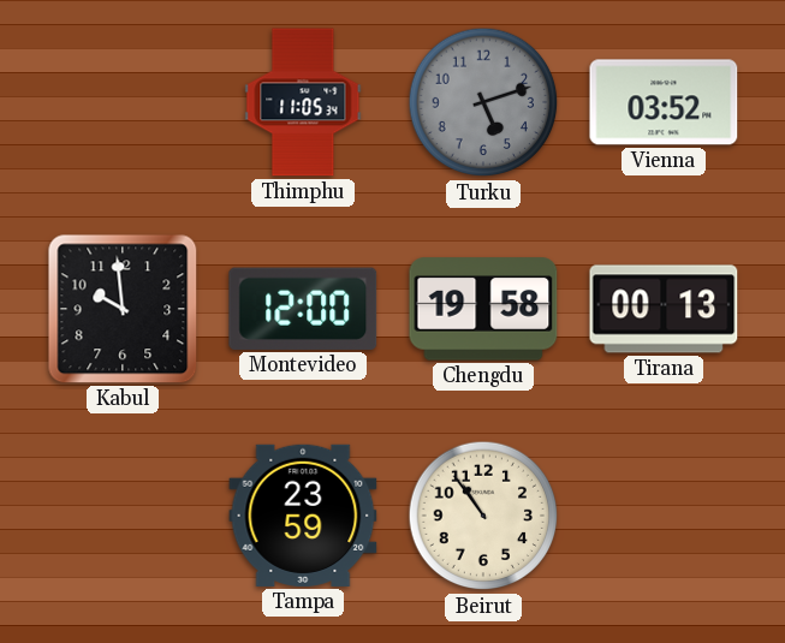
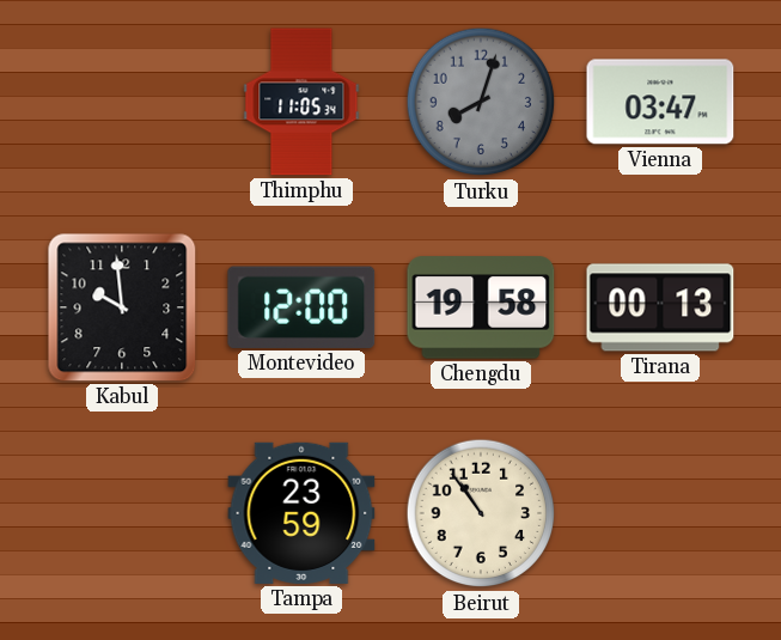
Turku: 5:12 -> 8:03 (481, 102)
Vienna: 03:52 -> 03:47 (660, 102)
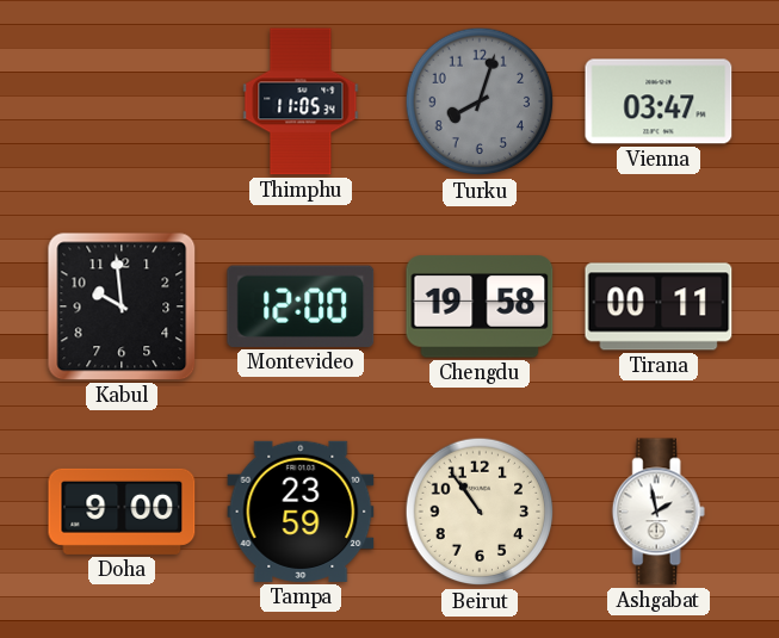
Tirana: 00:13 -> 00:11 (659, 306)
Doha: none -> 9:00 (122, 512)
Ashgabat: none -> 1:58 (659, 512)
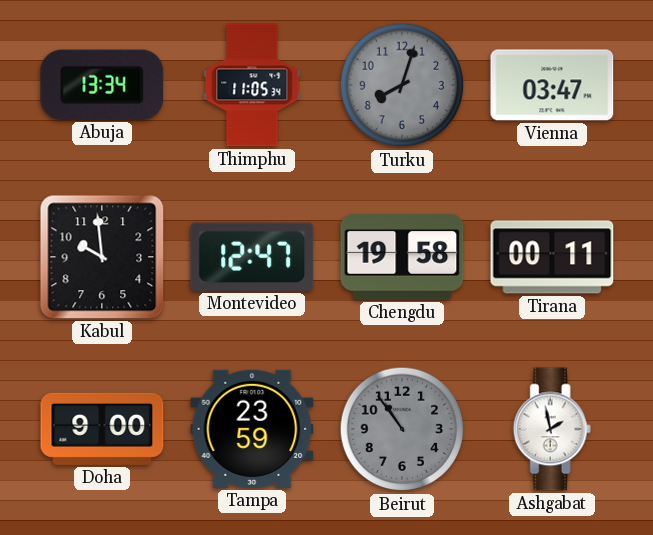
Abuja: none -> 13:34 (102, 85)
Montevideo: 12:00 -> 12:47 (252, 257)
Beirut dial: cream -> grey (402, 429)
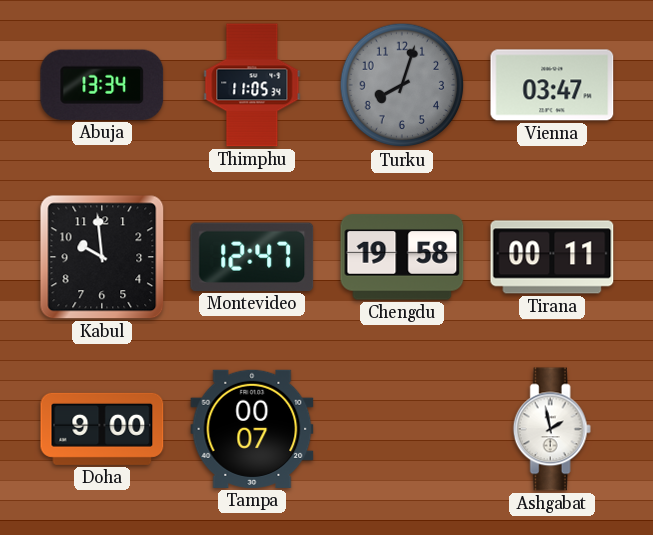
Tampa: 23:59 -> 00:07 (252, 429)
Beirut: 10:54 -> none (402, 429)
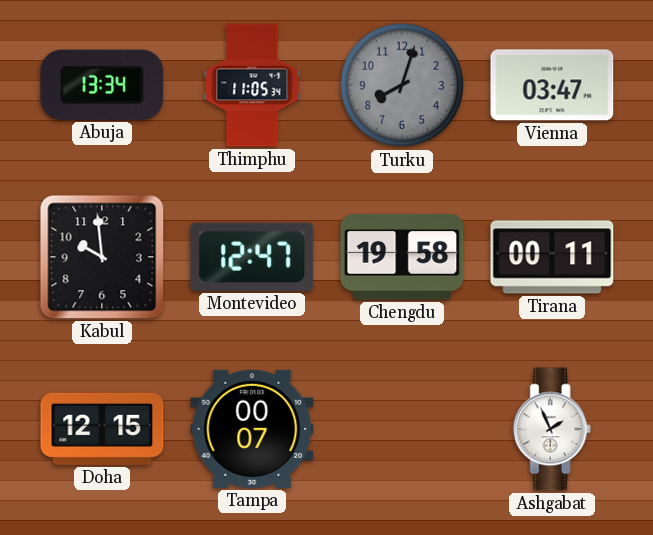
Doha: 9:00 -> 12:15 (102, 429)
Ashgabat: 1:58 -> 1:56 (552, 429)
